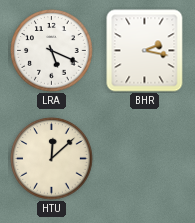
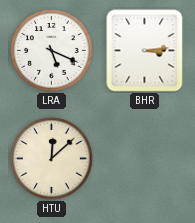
BHR: 2:17 -> 3:14 (145, 51)
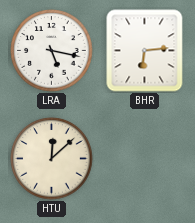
LRA: 5:19 -> 5:17 (52, 51)
BHR: 3:14 -> 6:14 (145, 51)
